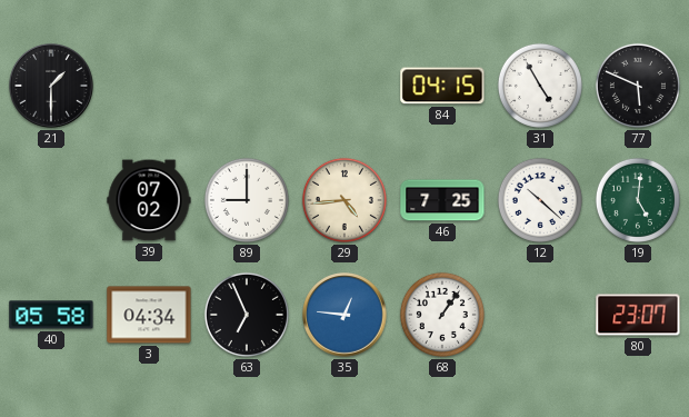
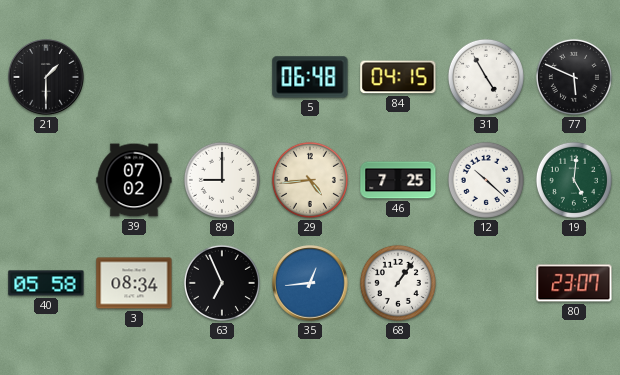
5: none -> 06:48 (310, 77)
3: 04:34 -> 08:34 (134, 283)
35: 12:46 -> 12:44 (310, 283)
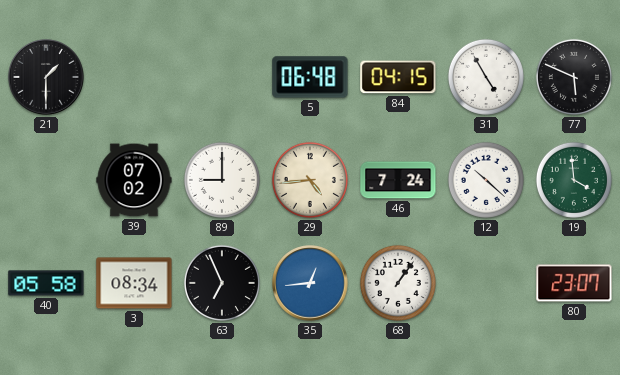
46: 7:25 -> 7:24 (398, 180)
19: 5:01 -> 3:59 (574, 180)
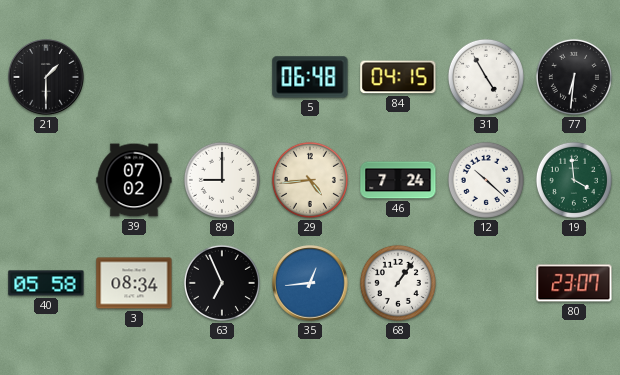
77: 5:49 -> 6:31 (574, 77)
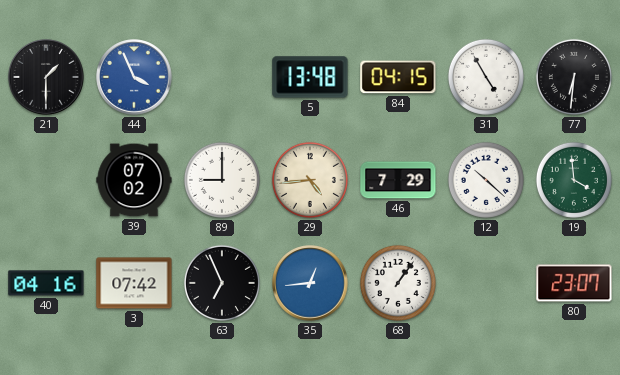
44: none -> 3:56 (134, 77)
5: 06:48 -> 13:48 (310, 77)
46: 7:24 -> 7:29 (398, 180)
40: 05:58 -> 04:16 (46, 283)
3: 08:34 -> 07:42 (134, 283)
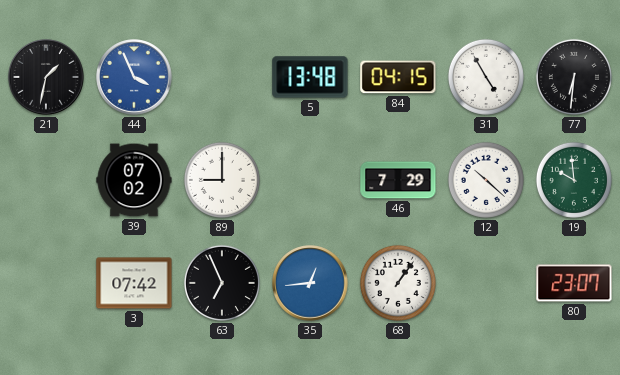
21: 1:30 -> 1:32 (46, 77)
29: 4:44 -> none (310, 180)
19: 3:59 -> 9:59 (574, 180)
40: 04:16 -> none (46, 283)
